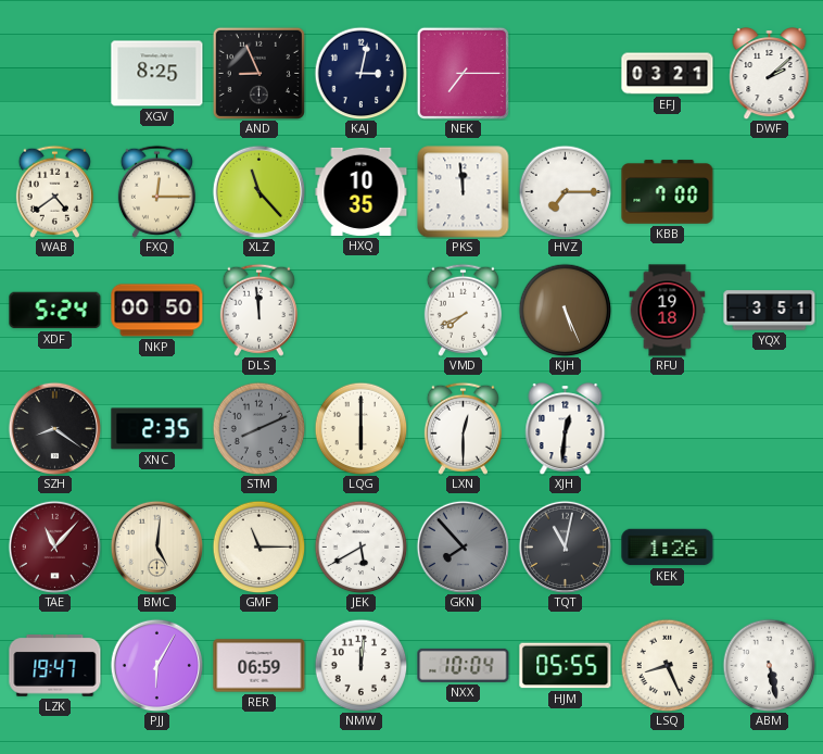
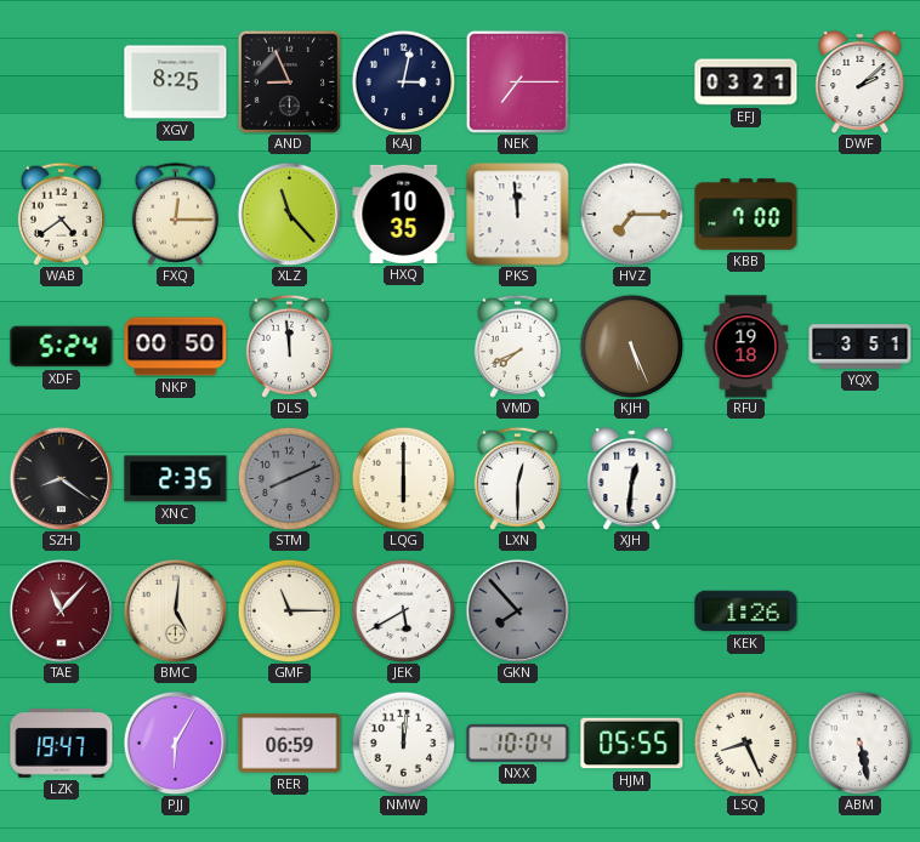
TQT: 11:02 -> none (565, 546)
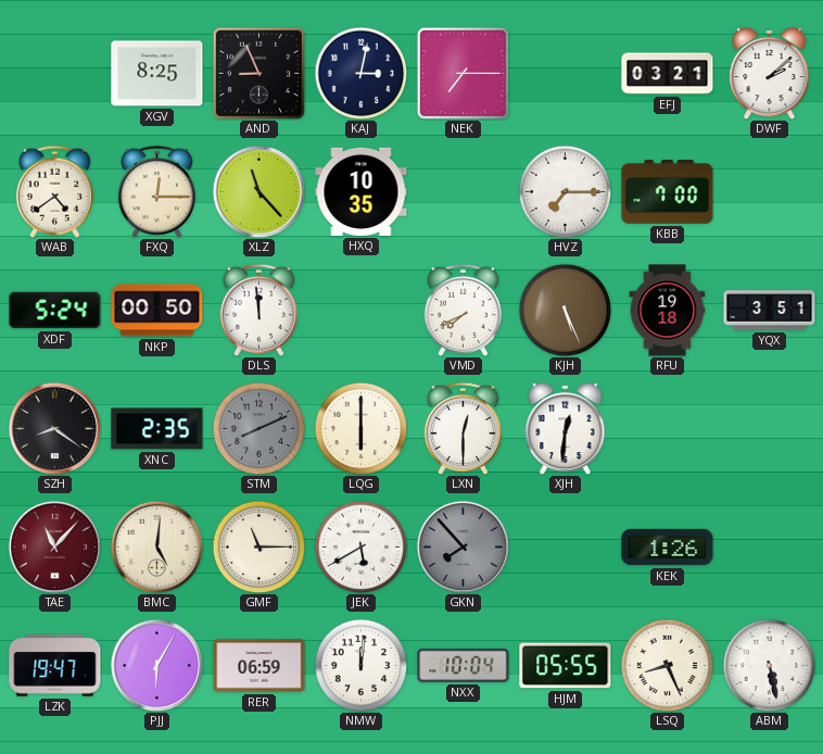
PKS: 11:59 -> none (518, 215)
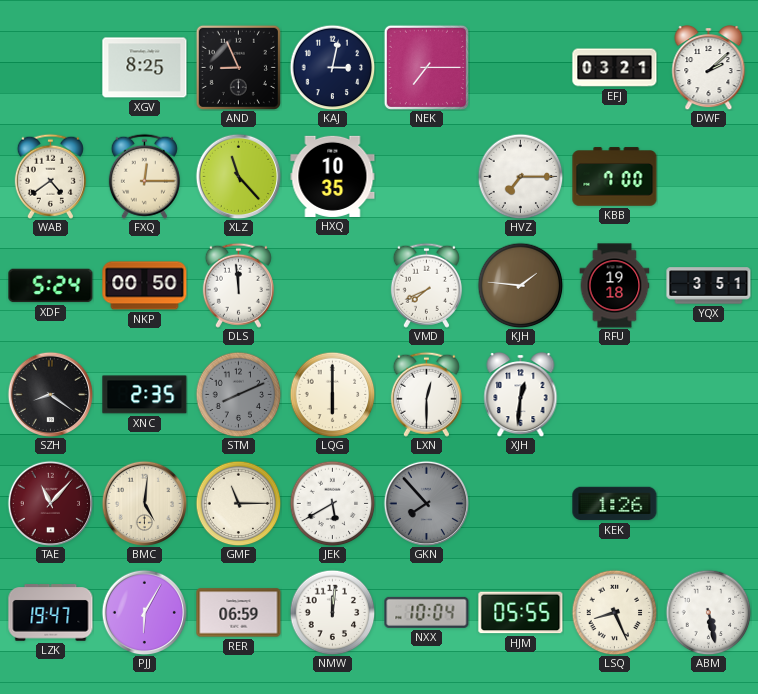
KJH: 5:26 -> 1:46 (520, 285)
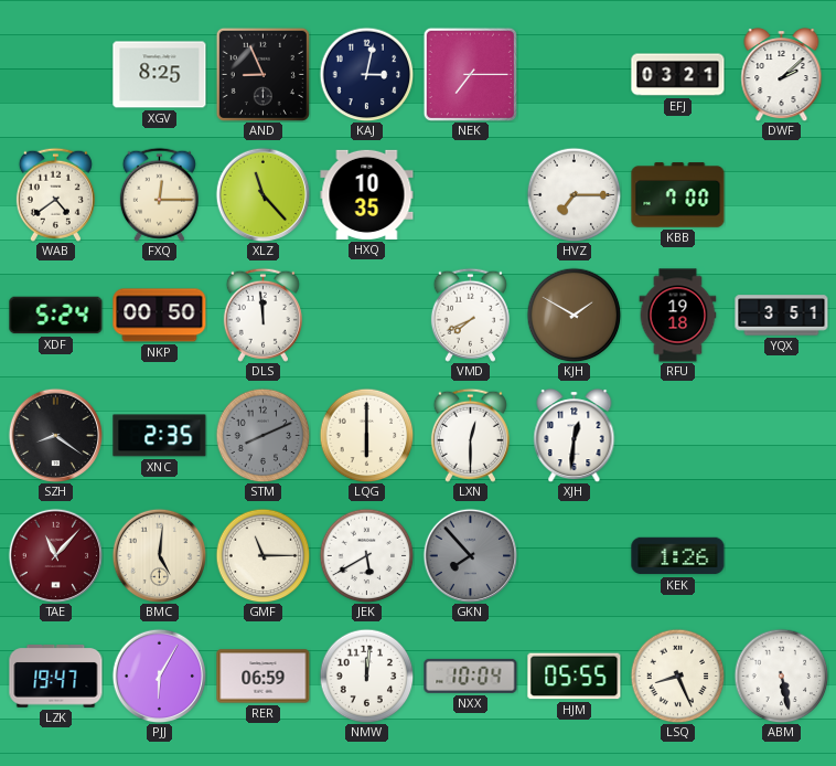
KJH: 1:46 -> 1:50 (574, 315)
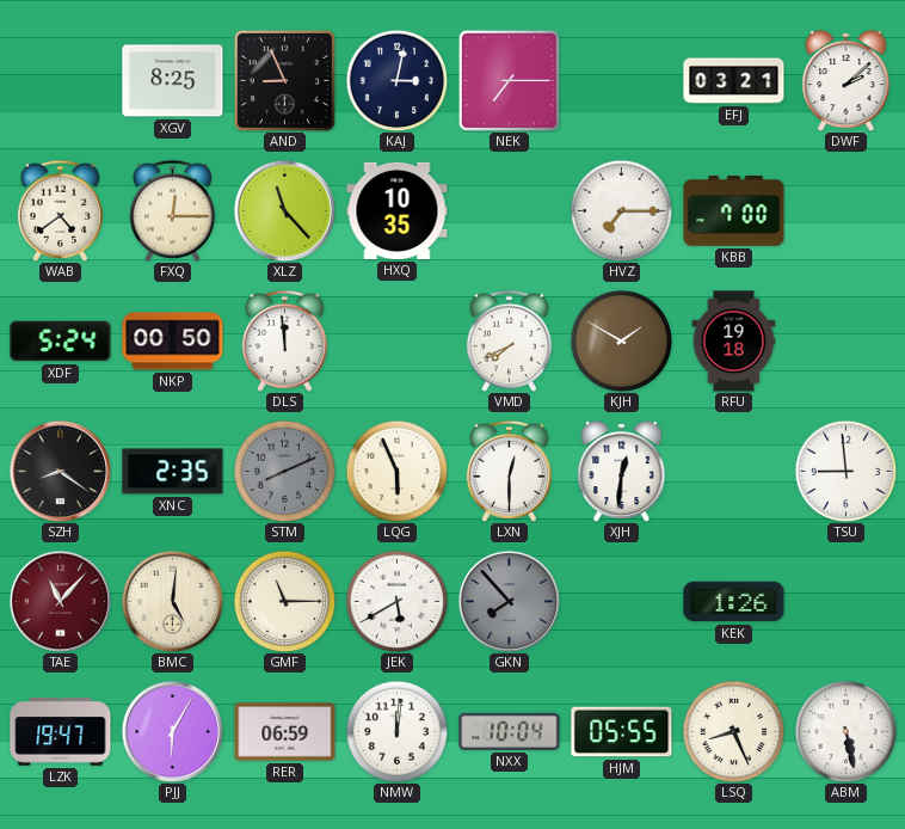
YQX: 3:51 -> none (782, 316)
LQG: 6:00 -> 5:56 (396, 471)
TSU: none -> 8:59 (845, 471)
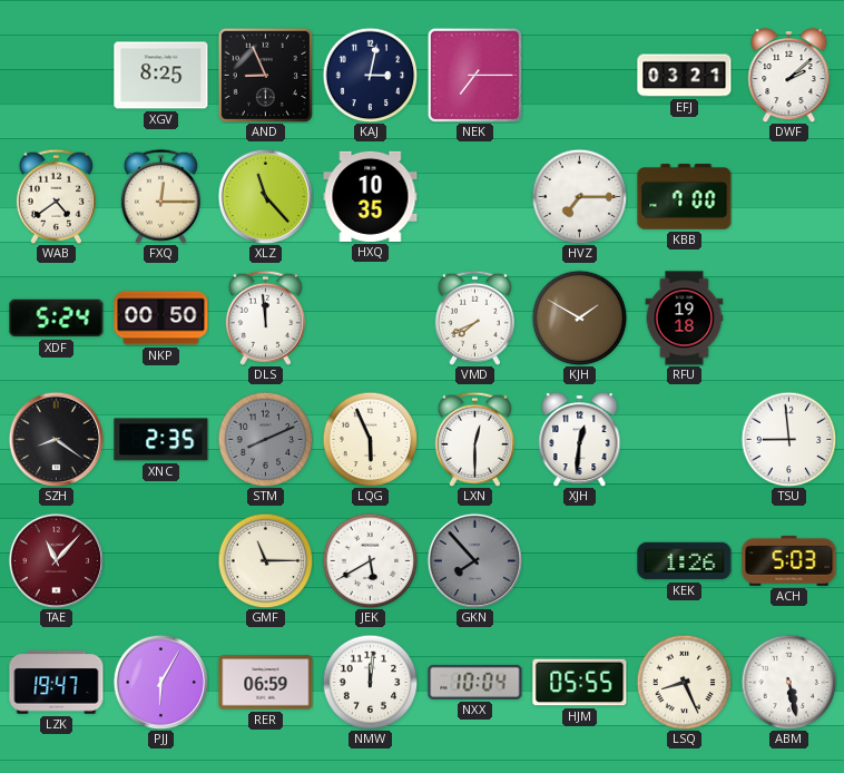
BMC: 5:01 -> none (172, 601)
ACH: none -> 5:03 (789, 560)
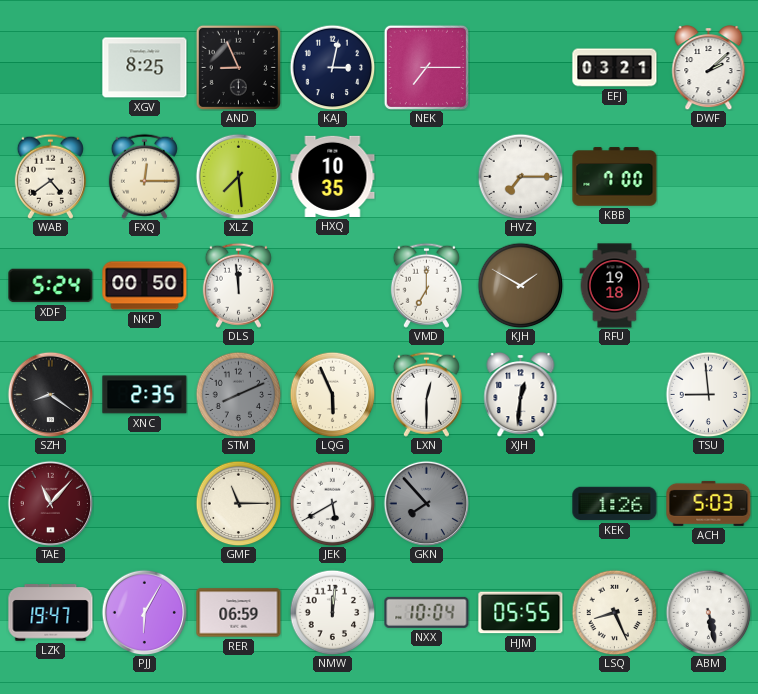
XLZ: 11:23 -> 7:29 (238, 176)
VMD: 7:41 -> 7:00 (426, 285)
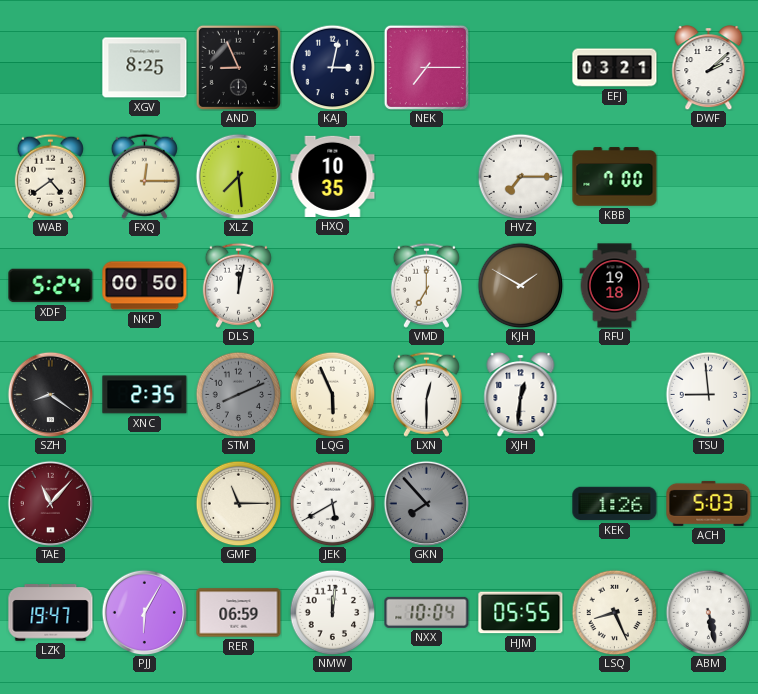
DLS: 11:59 -> 12:02 (238, 285)
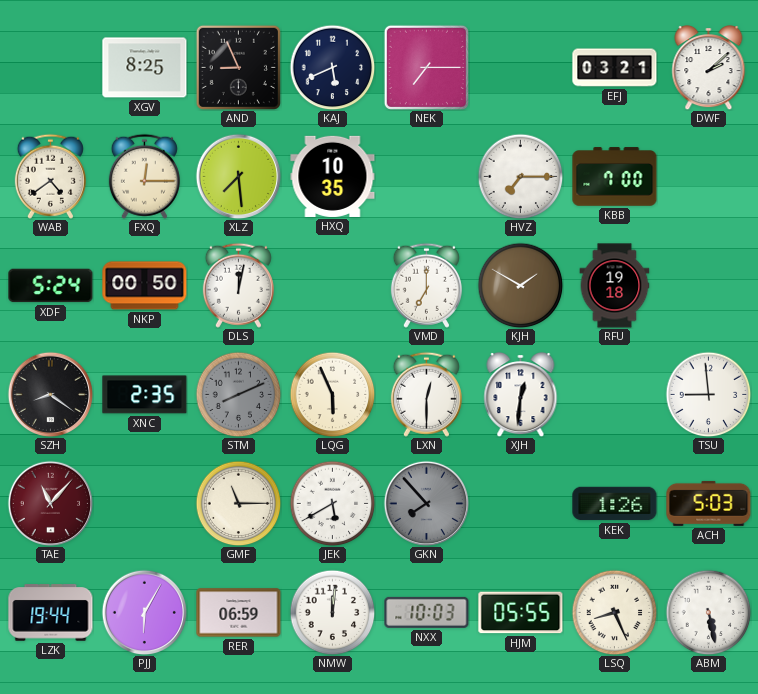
KAJ: 3:02 -> 5:41 (332, 67)
LZK: 19:47 -> 19:44 (51, 613)
NXX: 10:04 -> 10:03 (427, 612)
